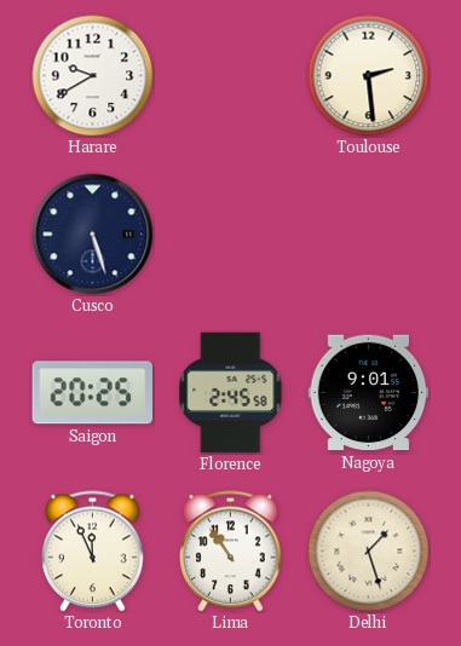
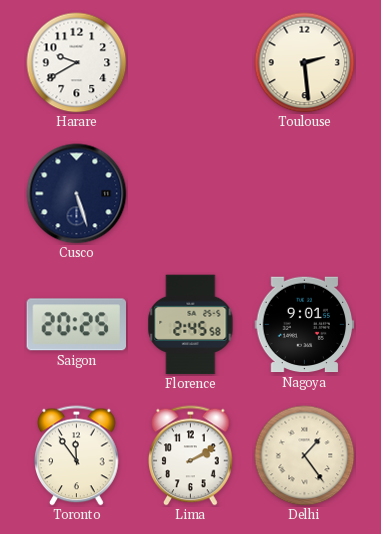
Toronto: 11:56 -> 11:54 (77, 456)
Lima: 10:54 -> 2:10 (191, 456)
Delhi: 1:27 -> 1:24 (305, 456)
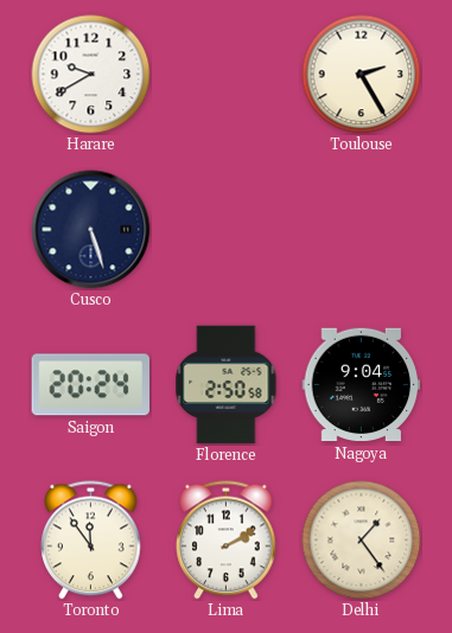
Toulouse: 2:29 -> 2:25 (362, 75)
Saigon: 20:25 -> 20:24 (90, 385)
Florence: 2:45 -> 2:50 (227, 385)
Nagoya: 9:01 -> 9:04 (362, 385)
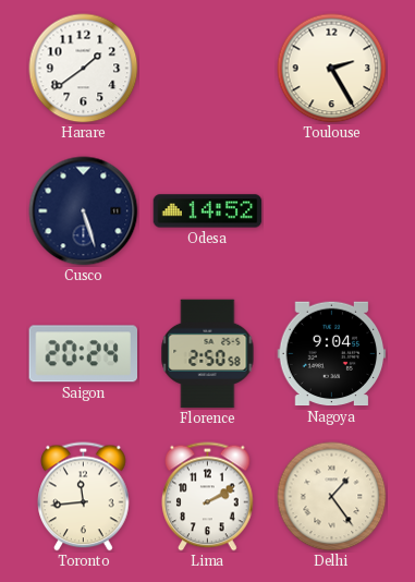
Harare: 9:40 -> 1:39 (84, 69)
Odesa: none -> 14:52 (208, 211)
Toronto: 11:54 -> 11:44 (84, 497)
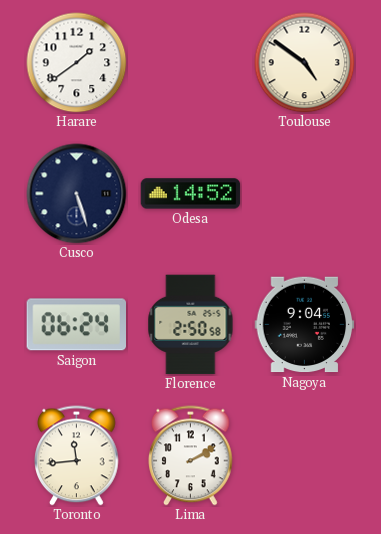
Toulouse: 2:25 -> 4:51 (305, 63)
Saigon: 20:24 -> 06:24 (76, 325)
Delhi: 1:24 -> none (332, 497)
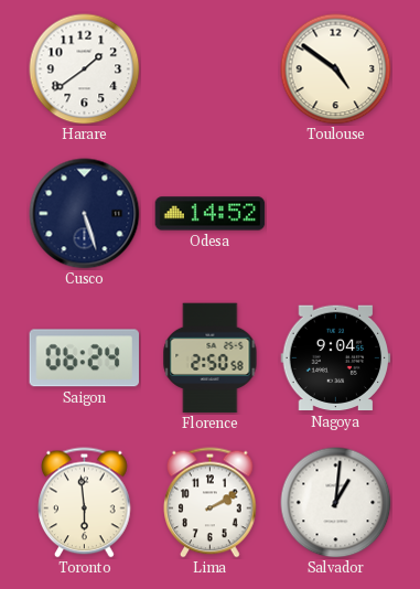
Toronto: 11:44 -> 5:59 (85, 503)
Salvador: none -> 1:01 (336, 503)
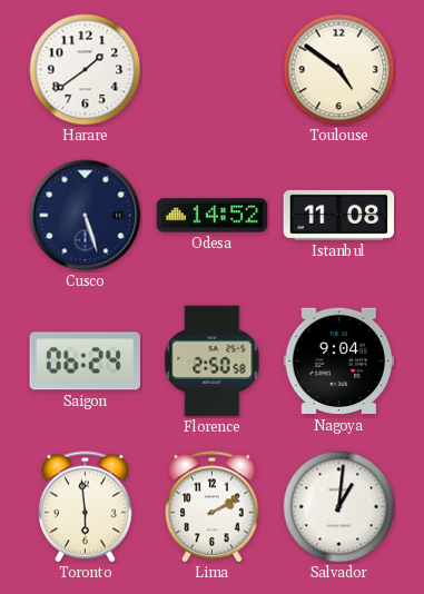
Istanbul: none -> 11:08 (339, 215)
